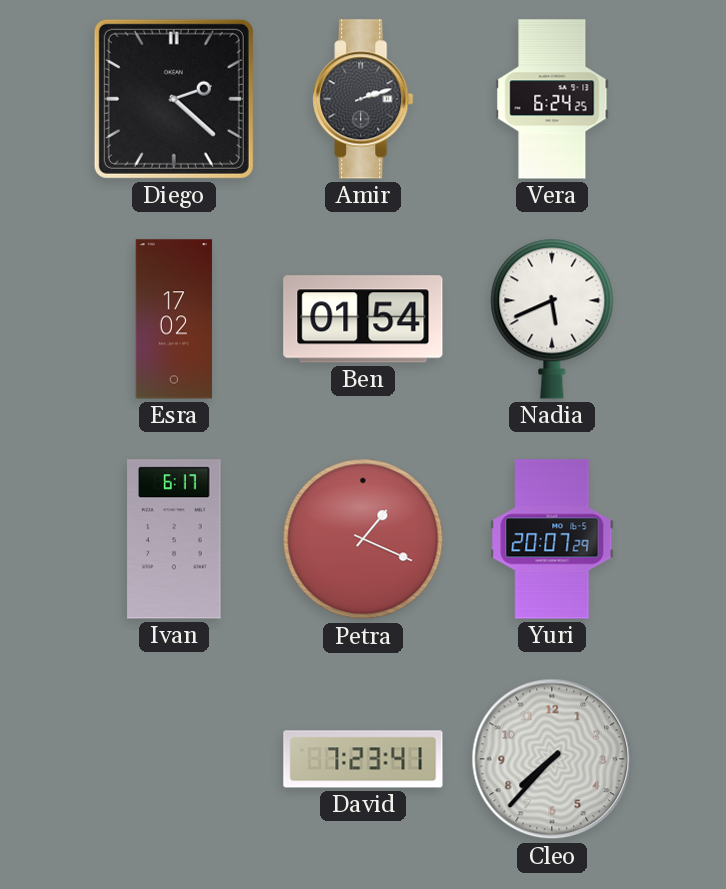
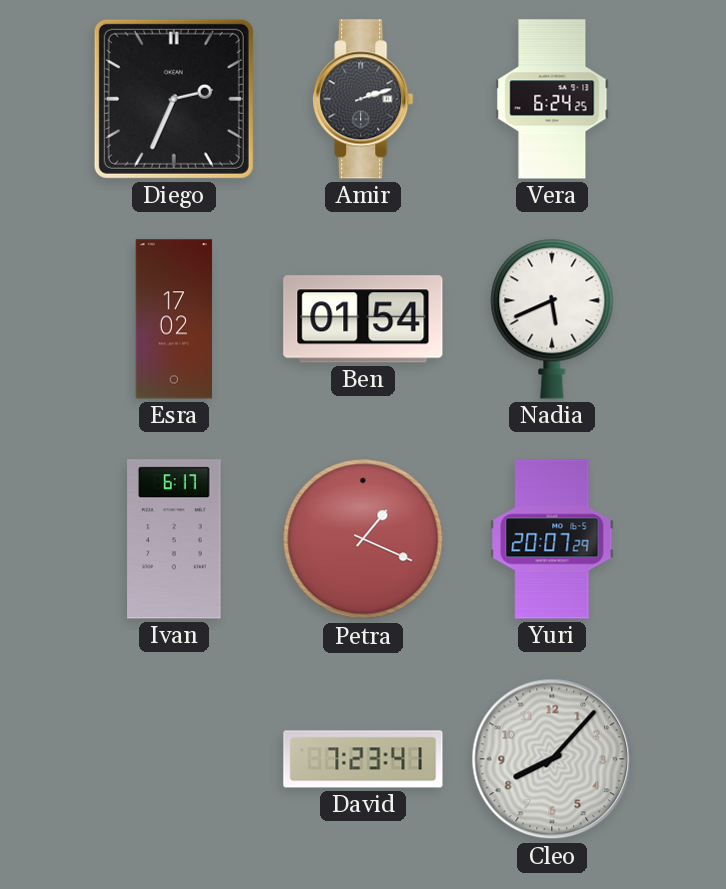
Diego: 2:22 -> 2:34 (174, 99)
Cleo: 7:37 -> 8:07 (552, 759)
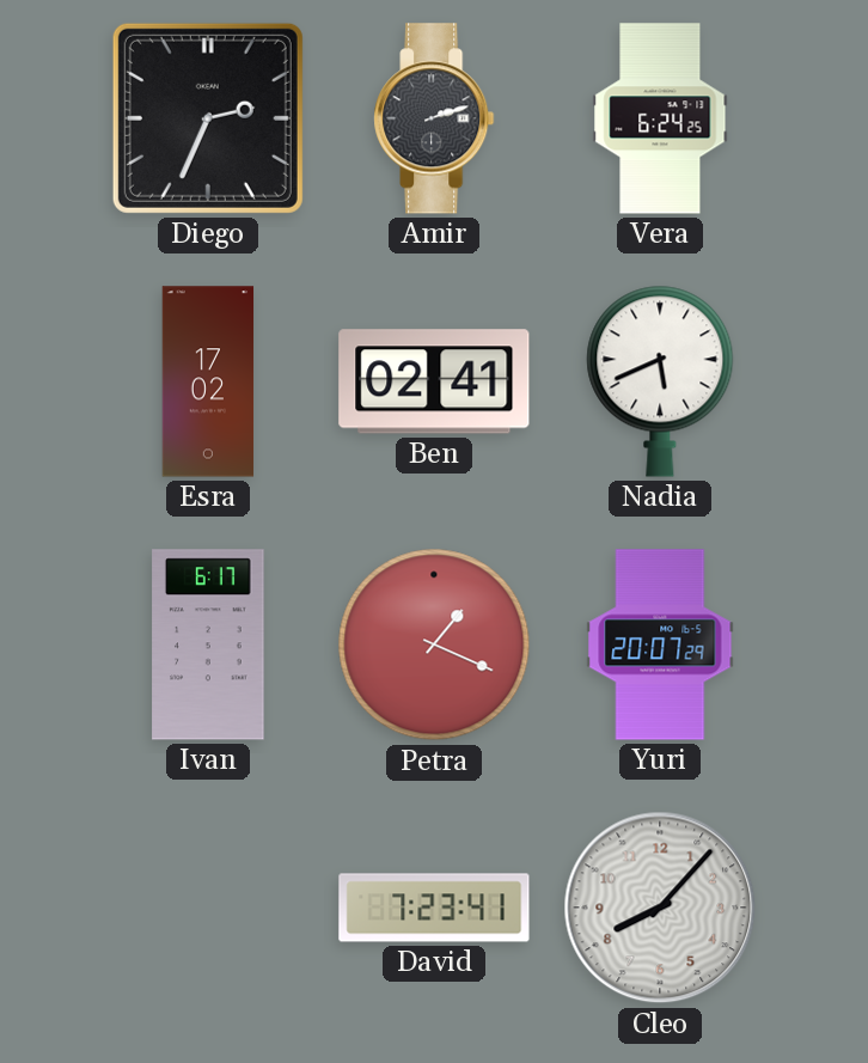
Ben: 01:54 -> 02:41 (434, 381)
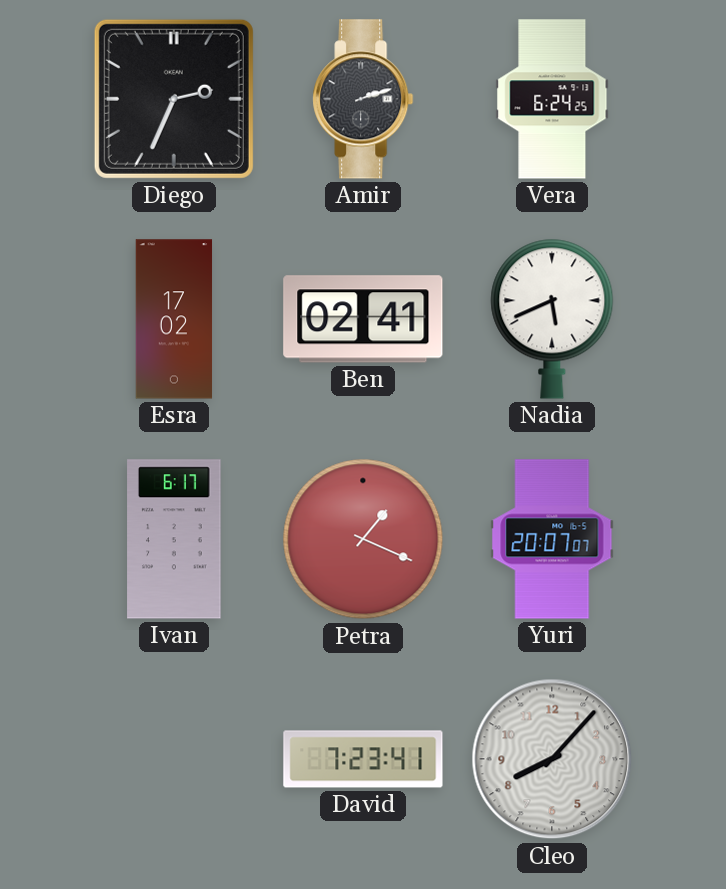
Yuri: 20:07:29 -> 20:07:07 (552, 539)
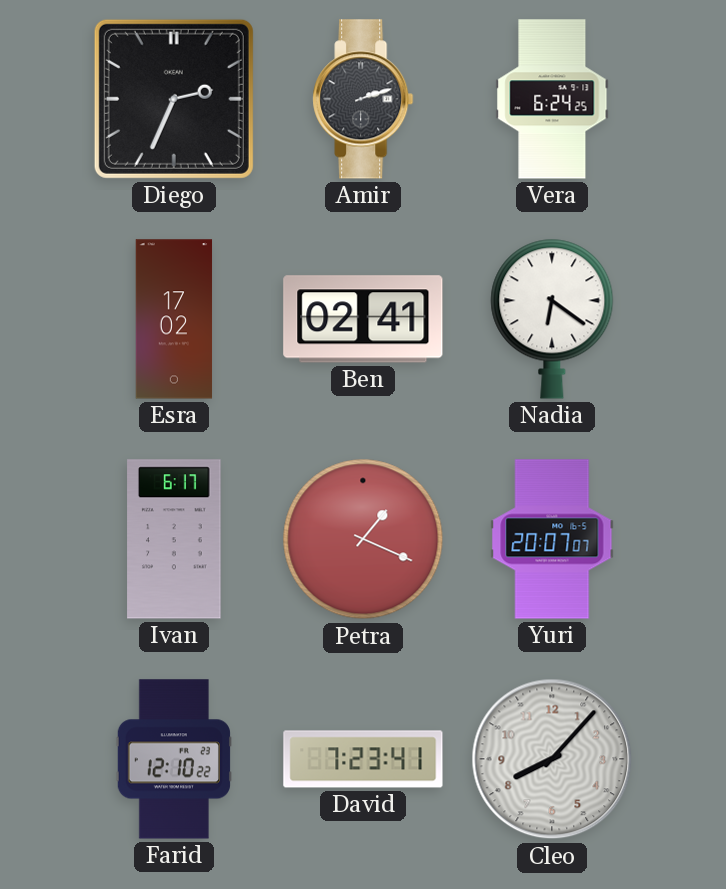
Nadia: 5:41 -> 6:21 (552, 319)
Farid: none -> 12:10 (173, 759)
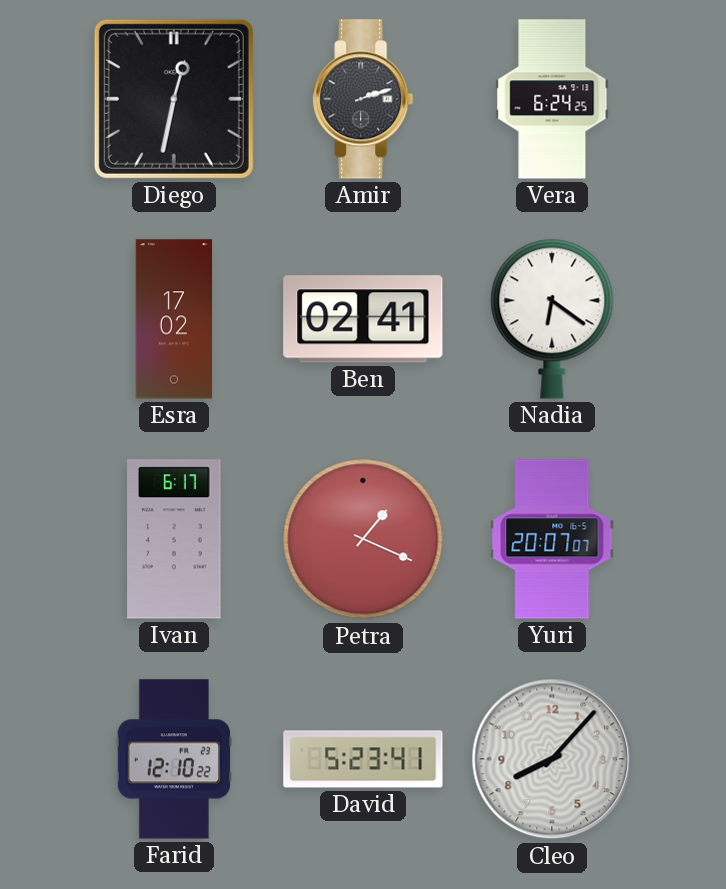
Diego: 2:34 -> 12:32 (174, 99)
David: 7:23 -> 5:23 (363, 759)
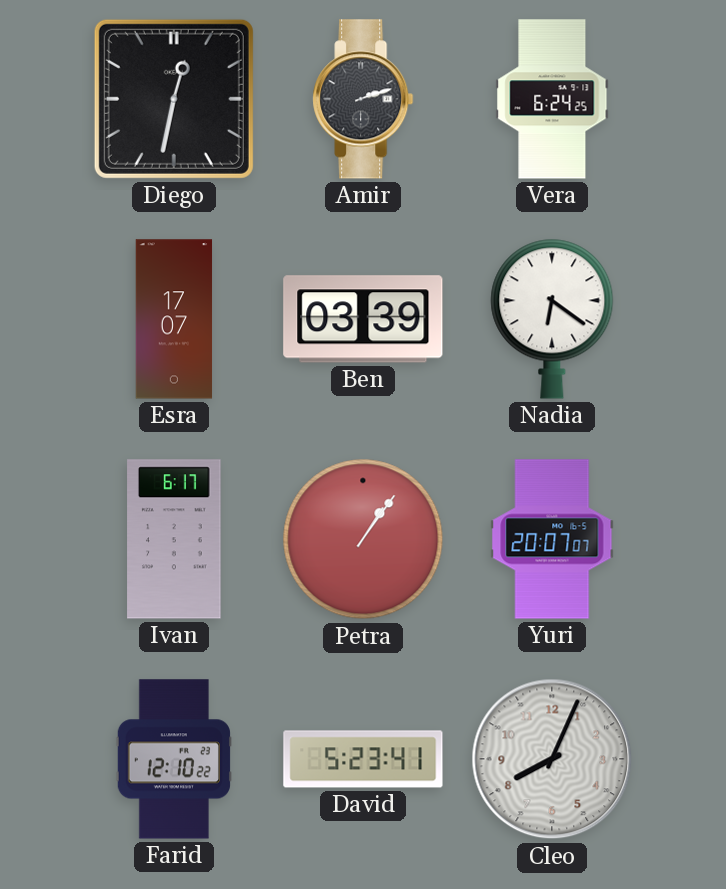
Esra: 17:02 -> 17:07 (174, 319)
Ben: 02:41 -> 03:39 (363, 319)
Petra: 1:19 -> 1:06 (363, 539)
Cleo: 8:07 -> 8:04 (552, 759)
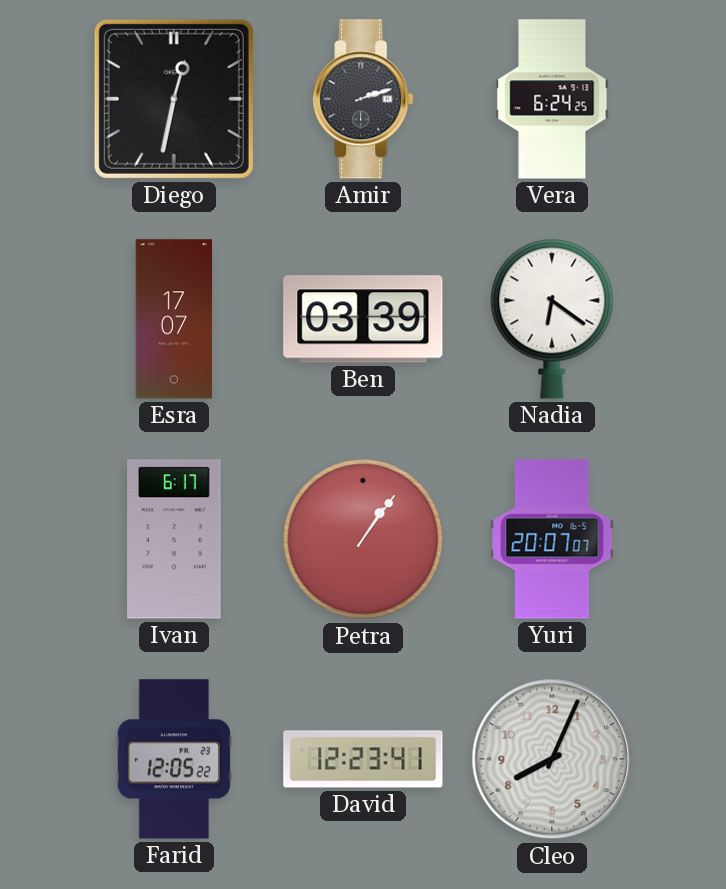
Farid: 12:10 -> 12:05 (173, 759)
David: 5:23 -> 12:23 (363, 759)
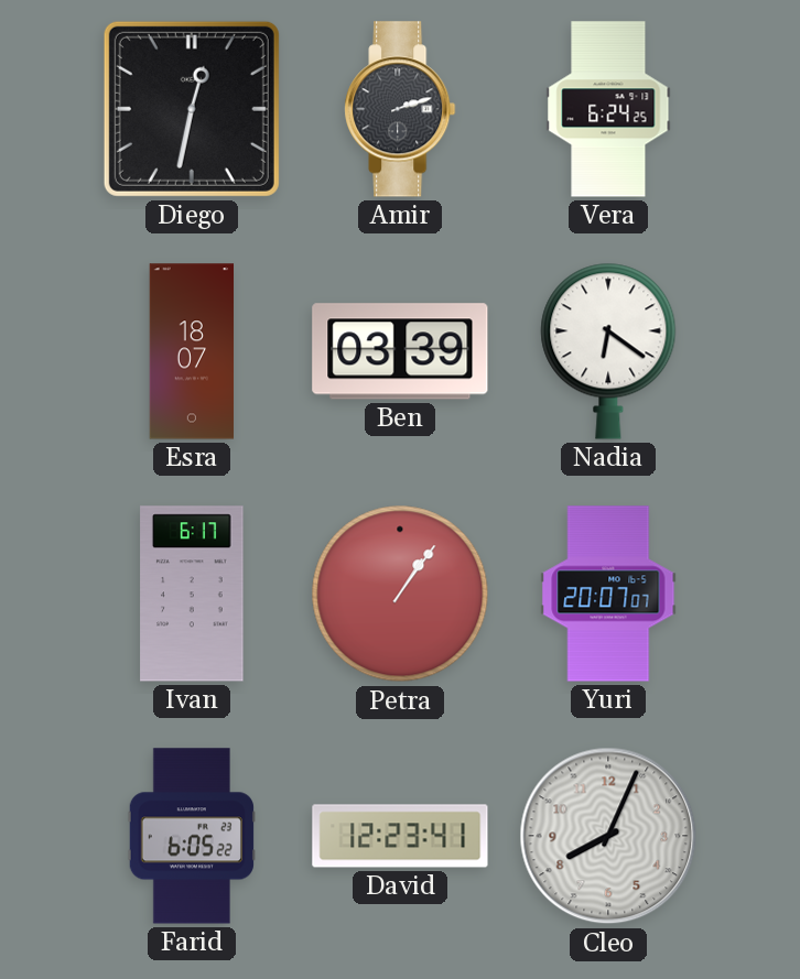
Esra: 17:07 -> 18:07 (192, 351)
Farid: 12:05 -> 6:05 (191, 836)
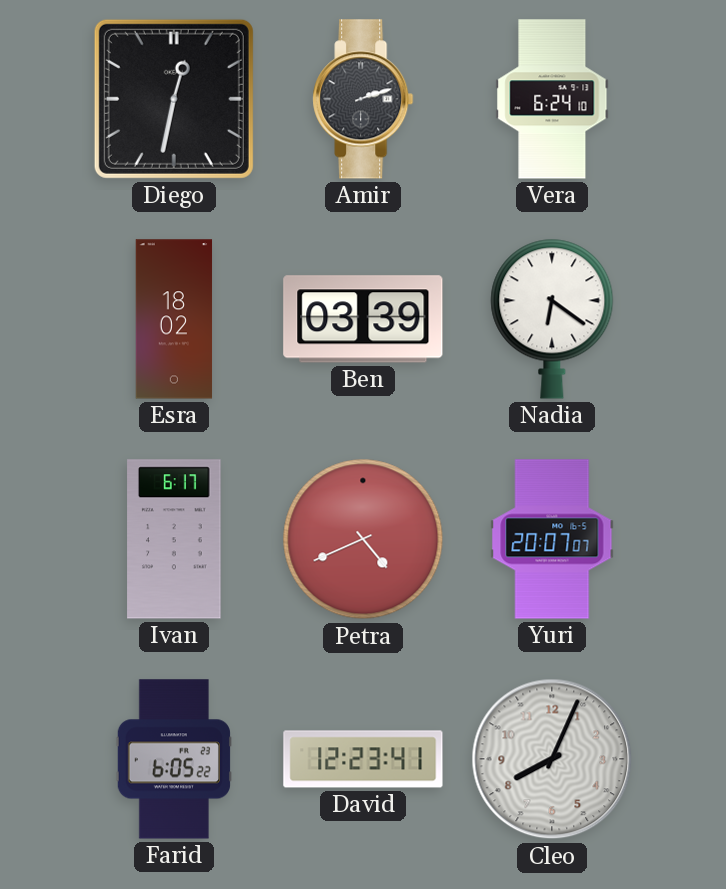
Vera: 6:24:25 -> 6:24:10 (552, 99)
Esra: 18:07 -> 18:02 (174, 319)
Petra: 1:06 -> 4:41 (363, 539)
